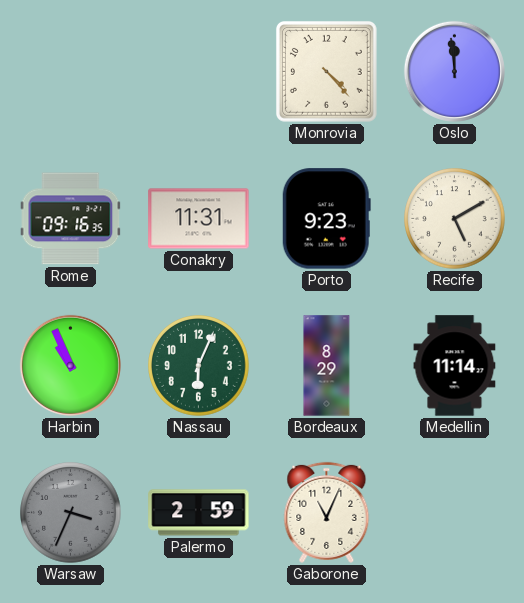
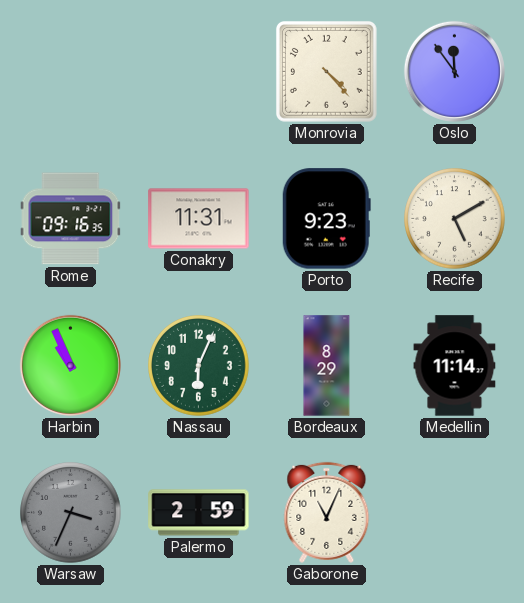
Oslo: 11:59 -> 11:54 (454, 71)
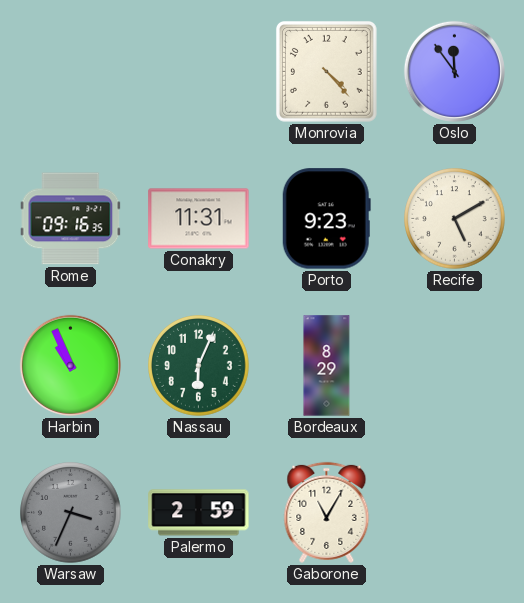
Medellin: 11:14 -> none (455, 366)
Gaborone: 11:04 -> 11:05 (327, 512)
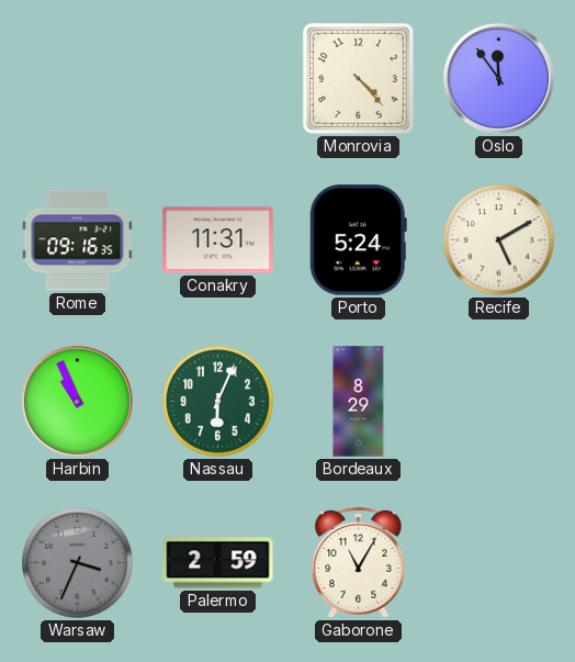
Porto: 9:23 -> 5:24 (358, 240)
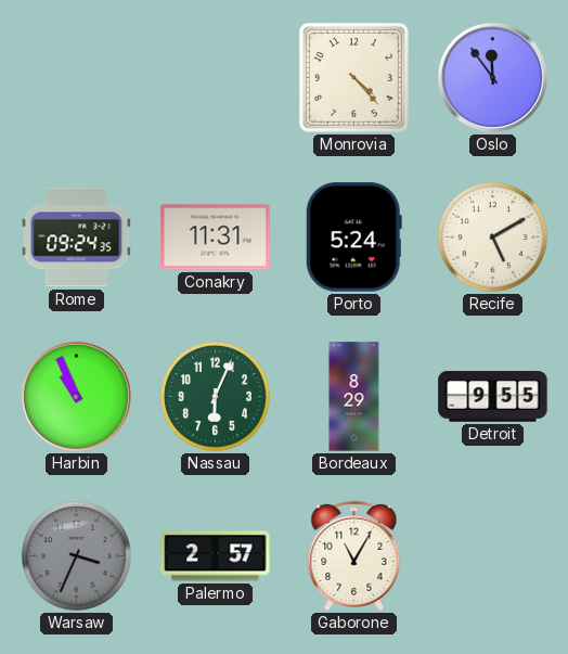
Rome: 09:16 -> 09:24 (77, 238)
Detroit: none -> 9:55 (493, 397)
Palermo: 2:59 -> 2:57 (216, 556)
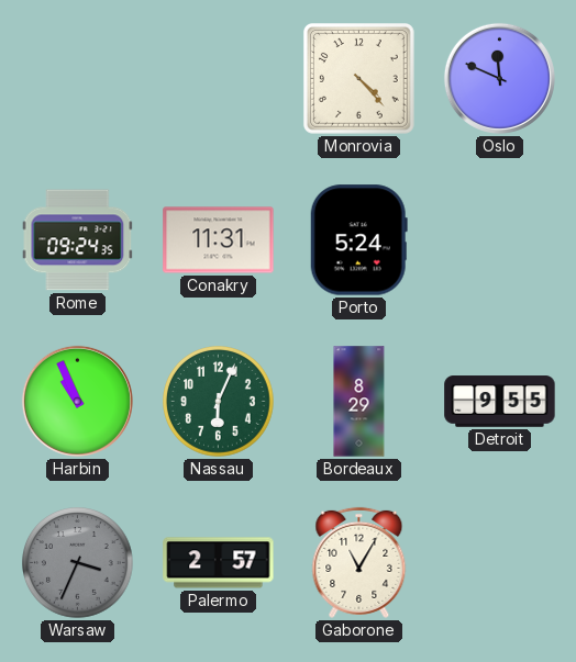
Oslo: 11:54 -> 11:49 (499, 78)
Recife: 5:10 -> none (493, 238)
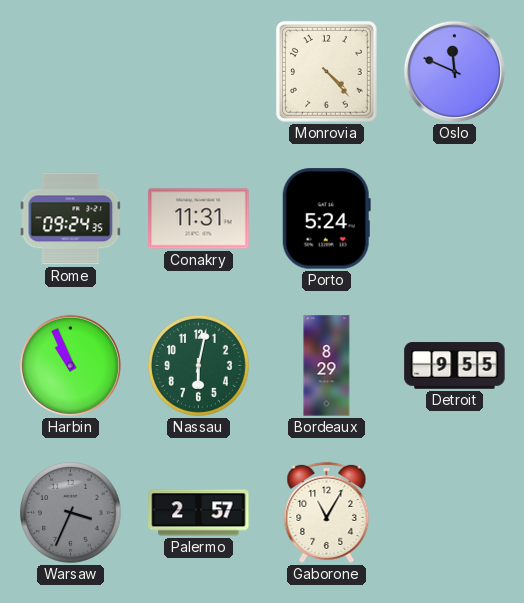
Nassau: 6:04 -> 6:02 (199, 366)
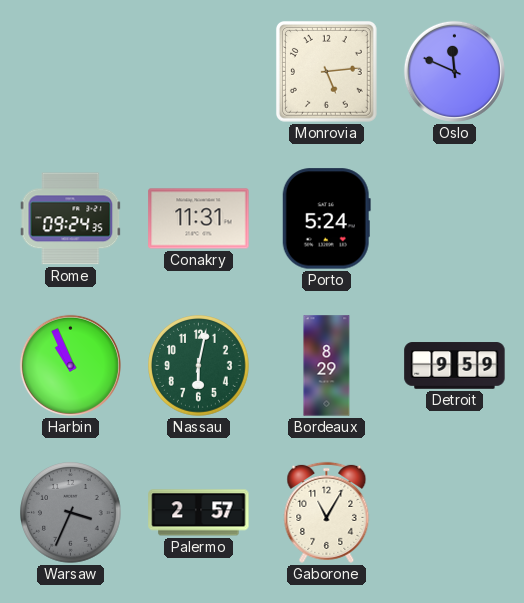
Monrovia: 4:23 -> 5:14 (327, 72)
Detroit: 9:55 -> 9:59 (455, 366)
